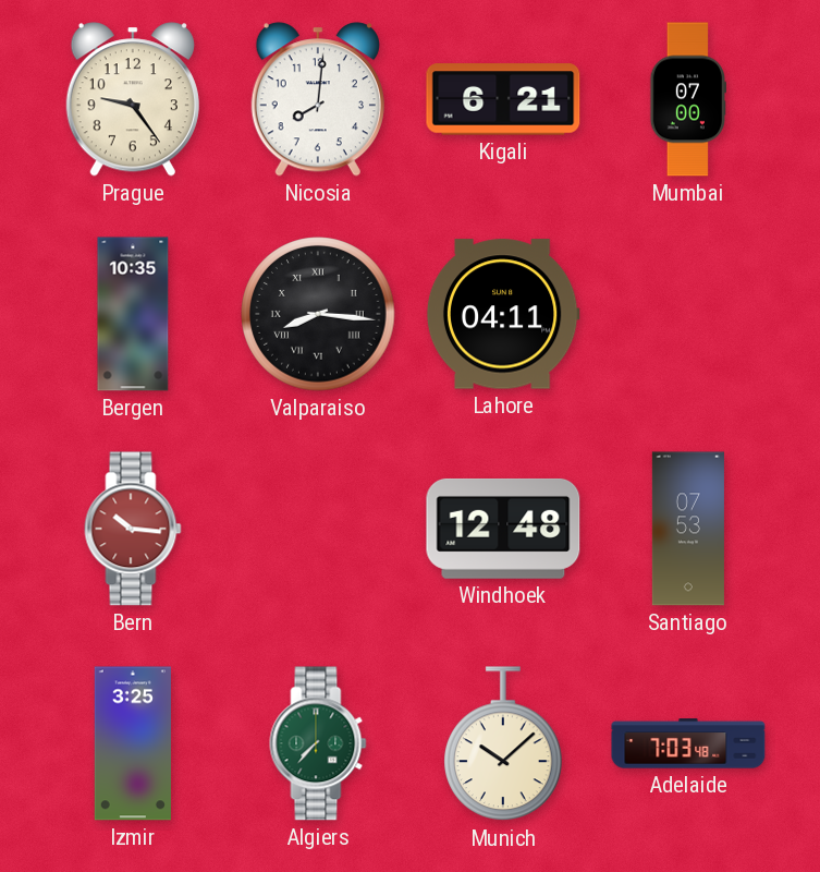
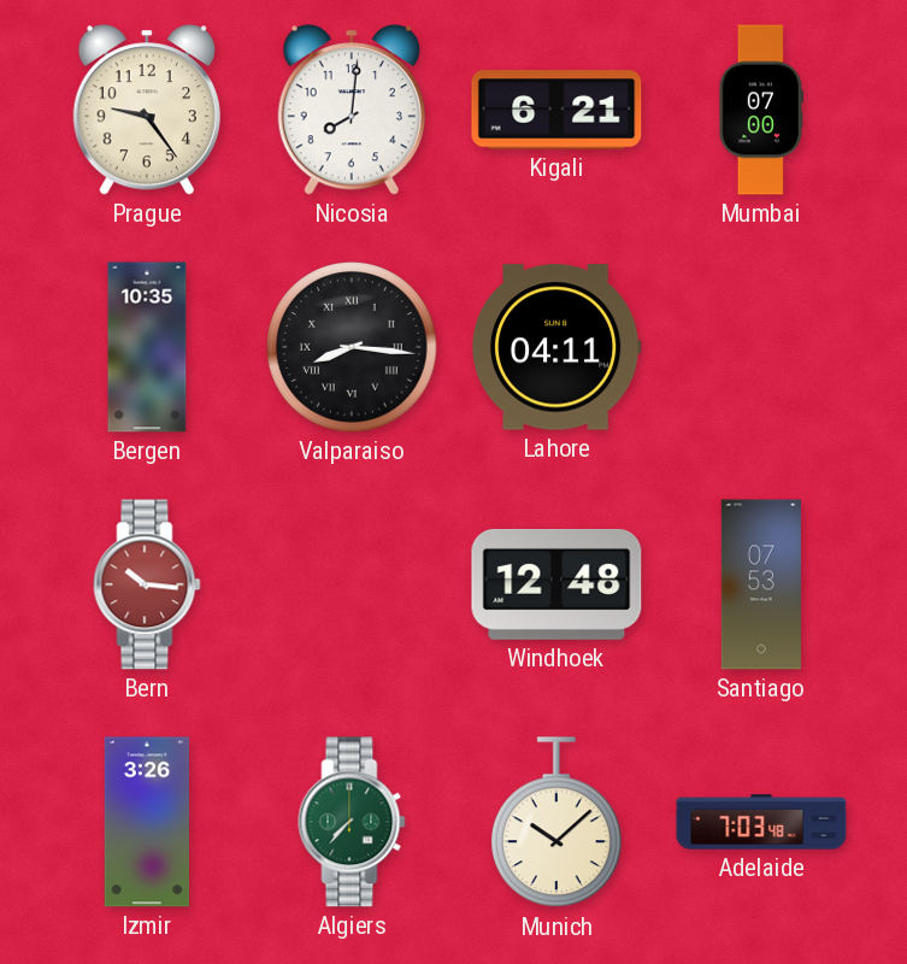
Izmir: 3:25 -> 3:26 (147, 822)
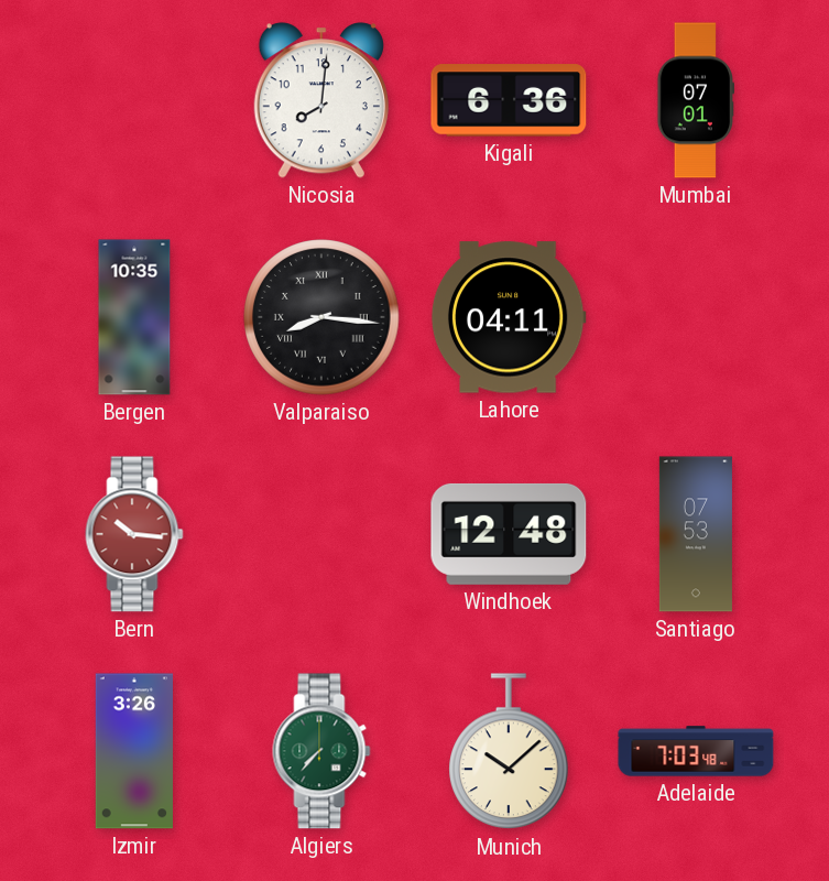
Prague: 9:24 -> none (147, 110)
Kigali: 6:21 -> 6:36 (509, 100)
Mumbai: 07:00 -> 07:01 (695, 100)
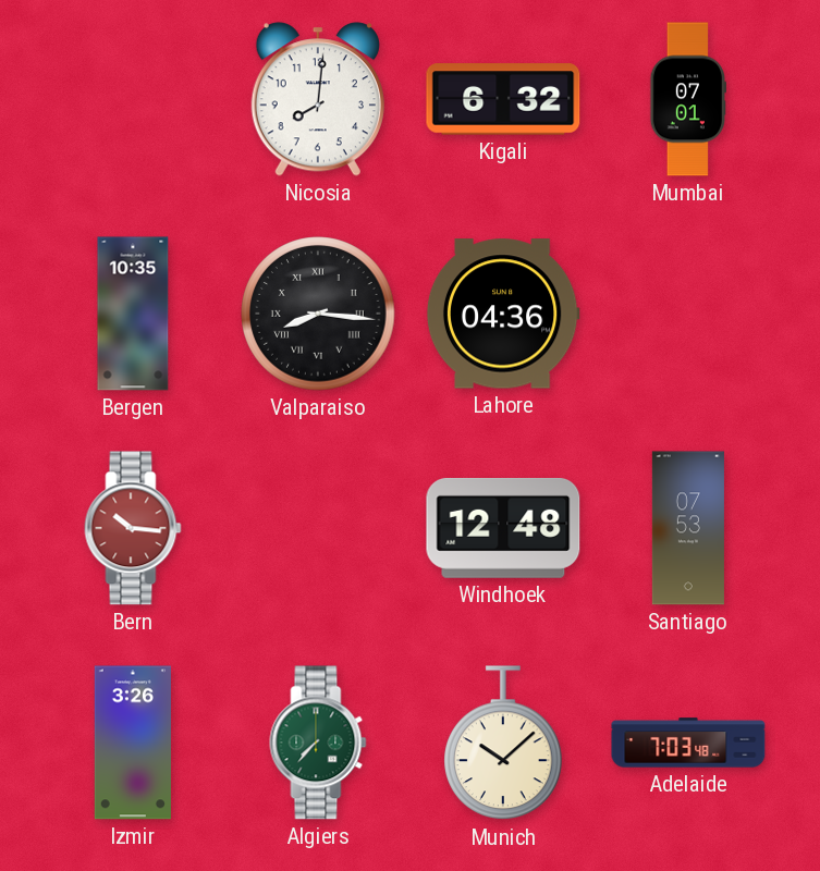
Kigali: 6:36 -> 6:32 (503, 99)
Lahore: 04:11 -> 04:36 (503, 314)
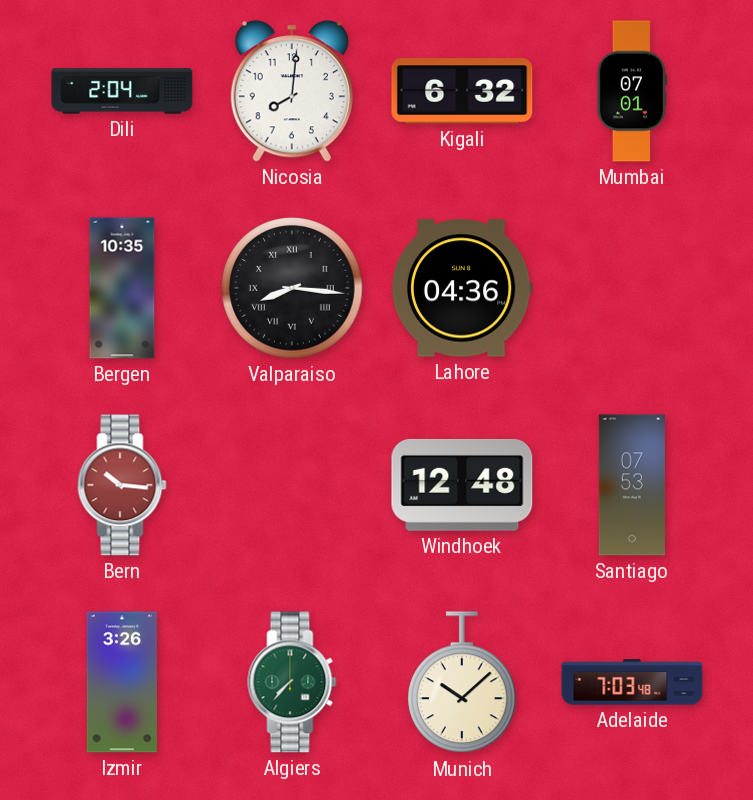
Dili: none -> 2:04 (122, 91)
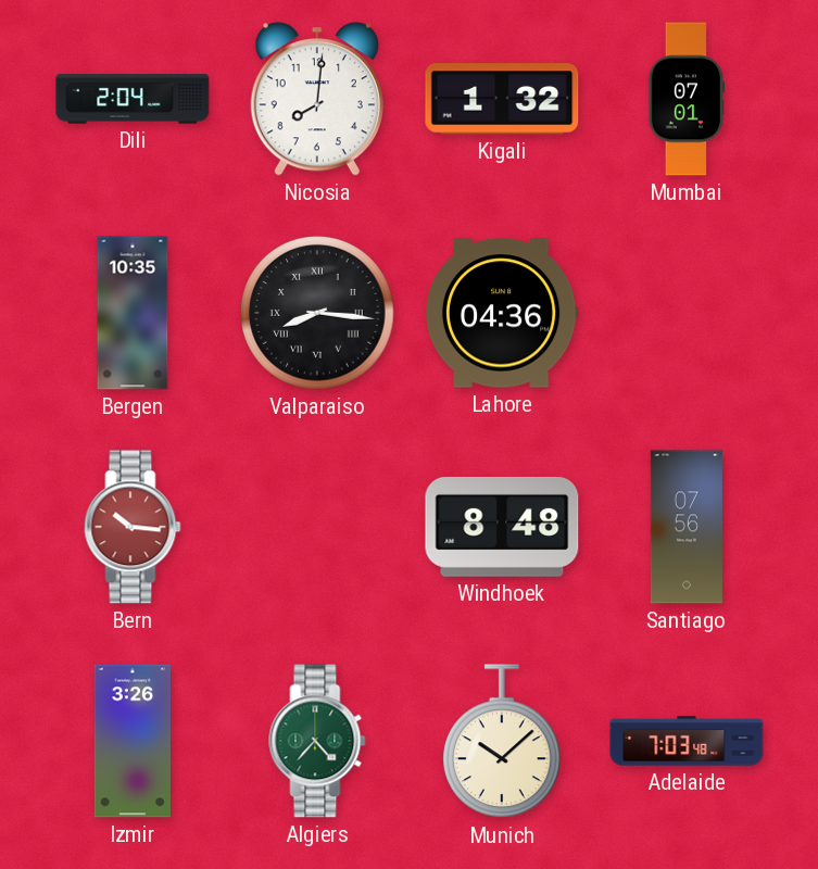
Kigali: 6:32 -> 1:32 (502, 99)
Windhoek: 12:48 -> 8:48 (502, 527)
Santiago: 07:53 -> 07:56 (687, 527)
Algiers: 7:37 -> 4:37 (317, 741)
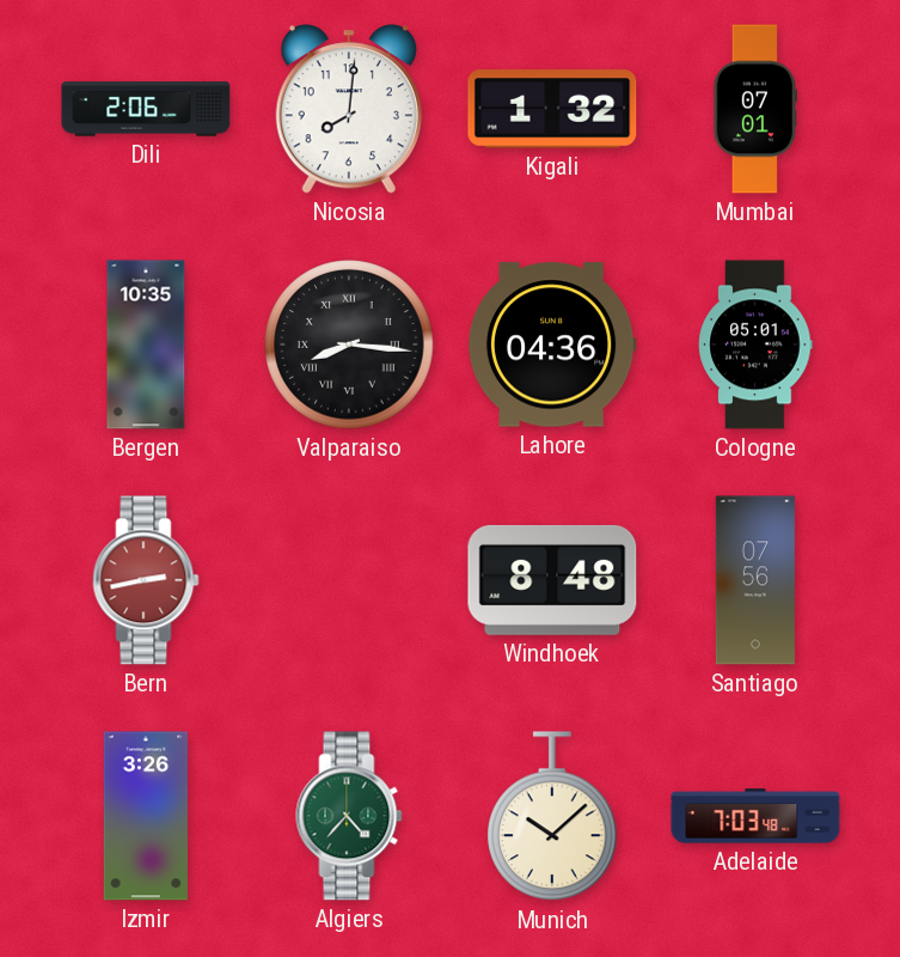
Dili: 2:04 -> 2:06 (146, 109)
Cologne: none -> 05:01 (755, 345)
Bern: 10:16 -> 2:43 (146, 580)
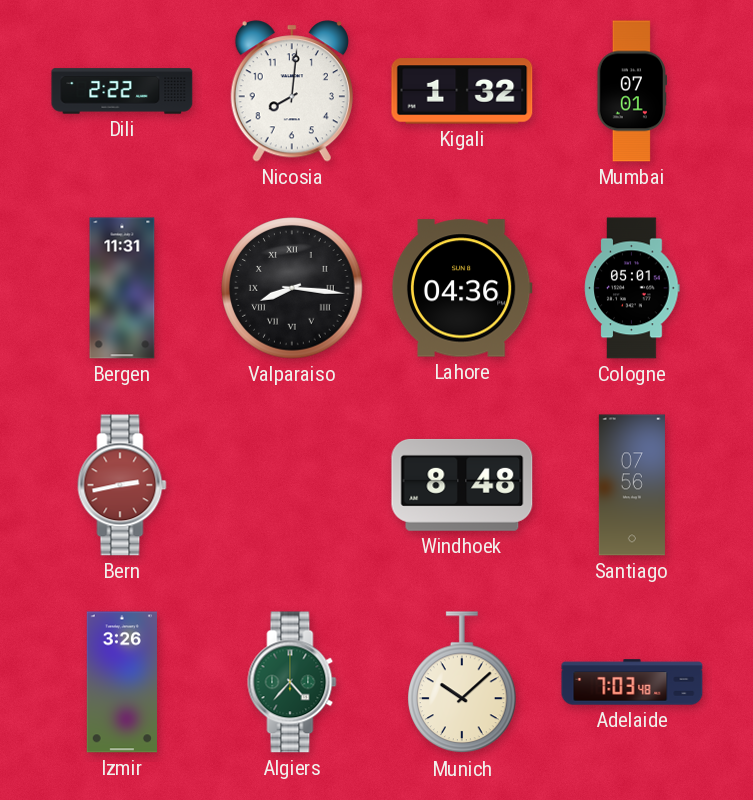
Dili: 2:06 -> 2:22 (122, 91)
Bergen: 10:35 -> 11:31 (122, 288)
